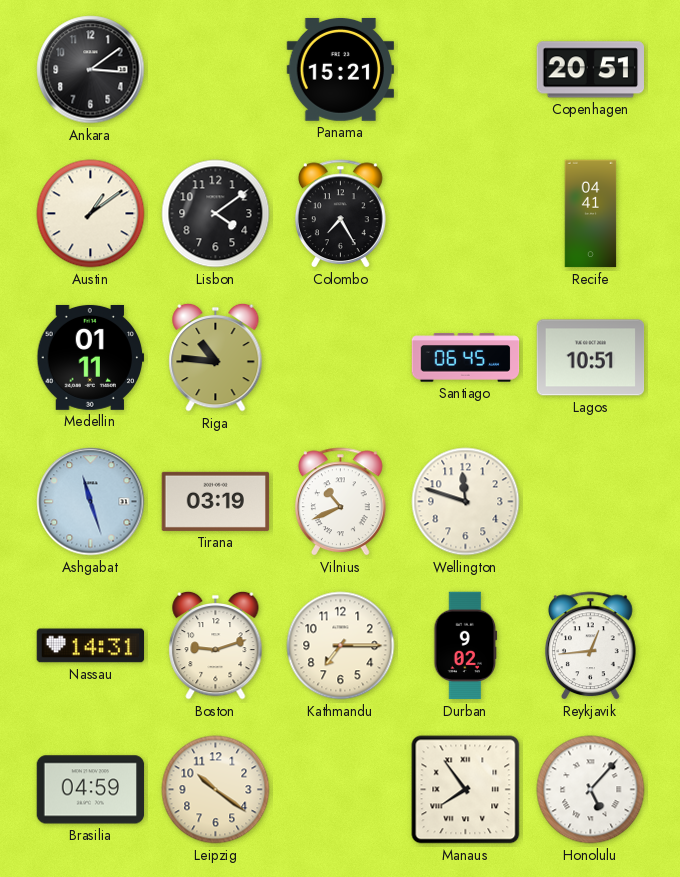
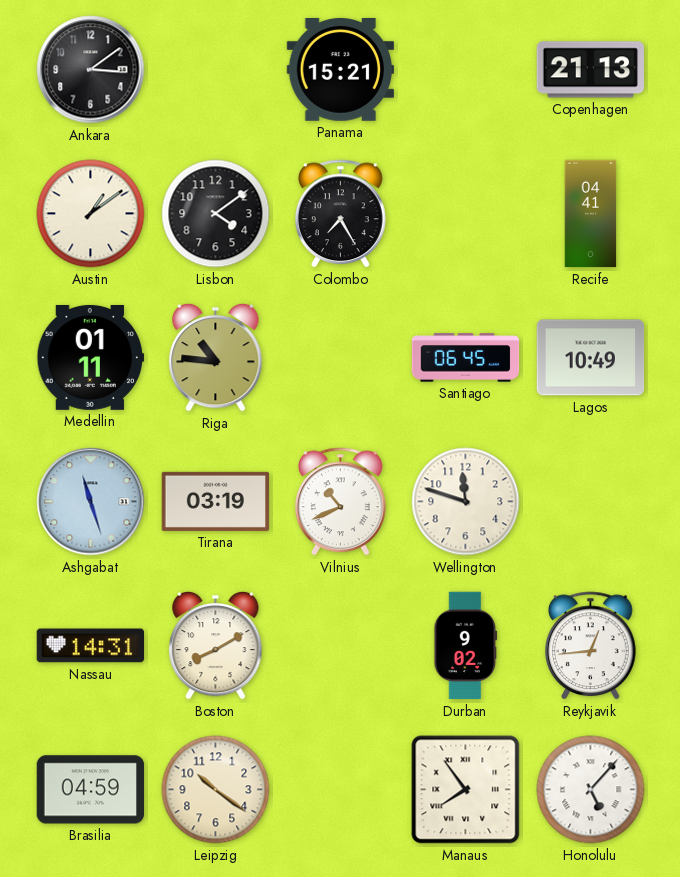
Copenhagen: 20:51 -> 21:13 (590, 70)
Lagos: 10:51 -> 10:49 (591, 358)
Boston: 9:12 -> 8:10 (216, 645)
Kathmandu: 7:15 -> none (341, 646)
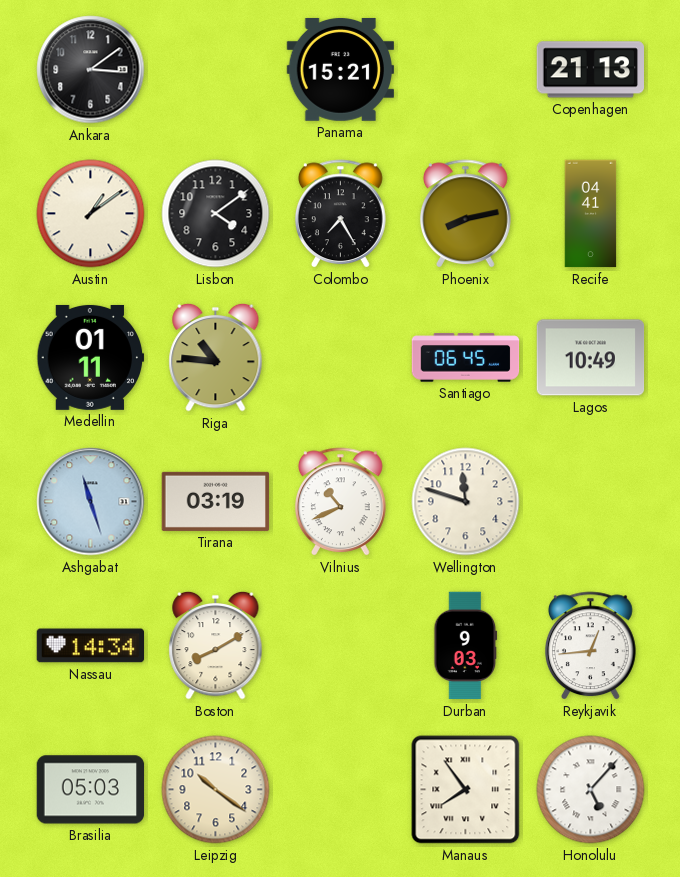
Phoenix: none -> 8:13 (466, 214)
Nassau: 14:31 -> 14:34 (91, 646)
Durban: 9:02 -> 9:03 (466, 646)
Brasilia: 04:59 -> 05:03 (91, 790)
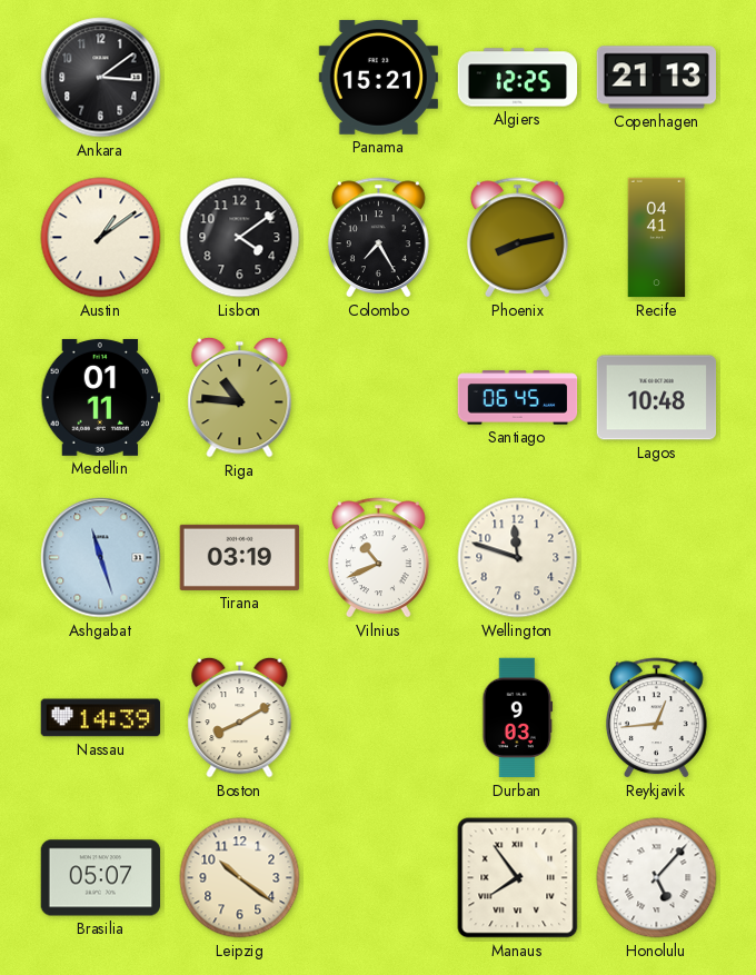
Algiers: none -> 12:25 (518, 78)
Lagos: 10:49 -> 10:48 (657, 398)
Nassau: 14:34 -> 14:39 (101, 718)
Brasilia: 05:03 -> 05:07 (101, 878)
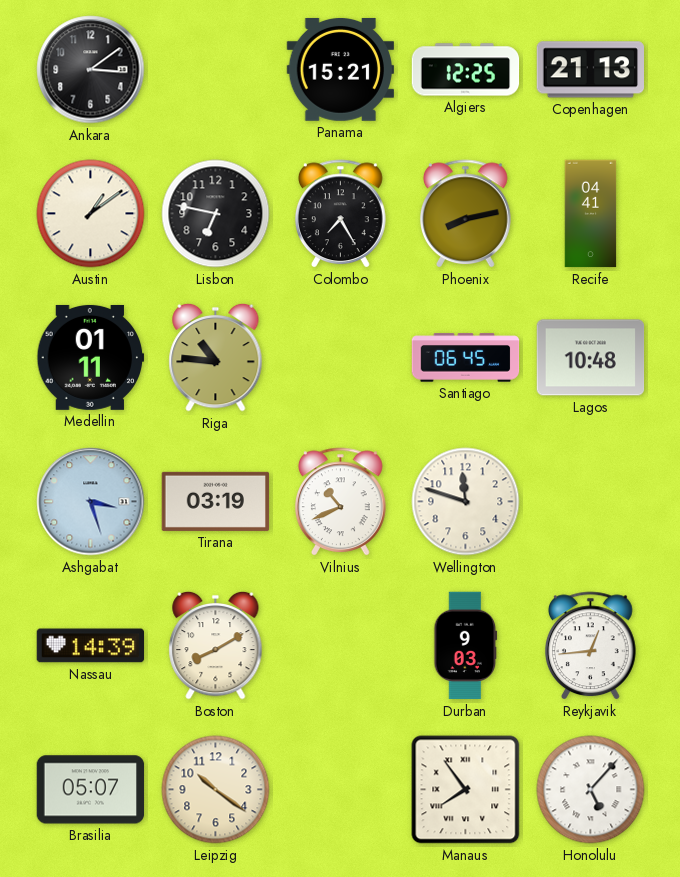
Lisbon: 4:09 -> 6:47 (216, 214)
Ashgabat: 11:27 -> 3:27 (91, 502)
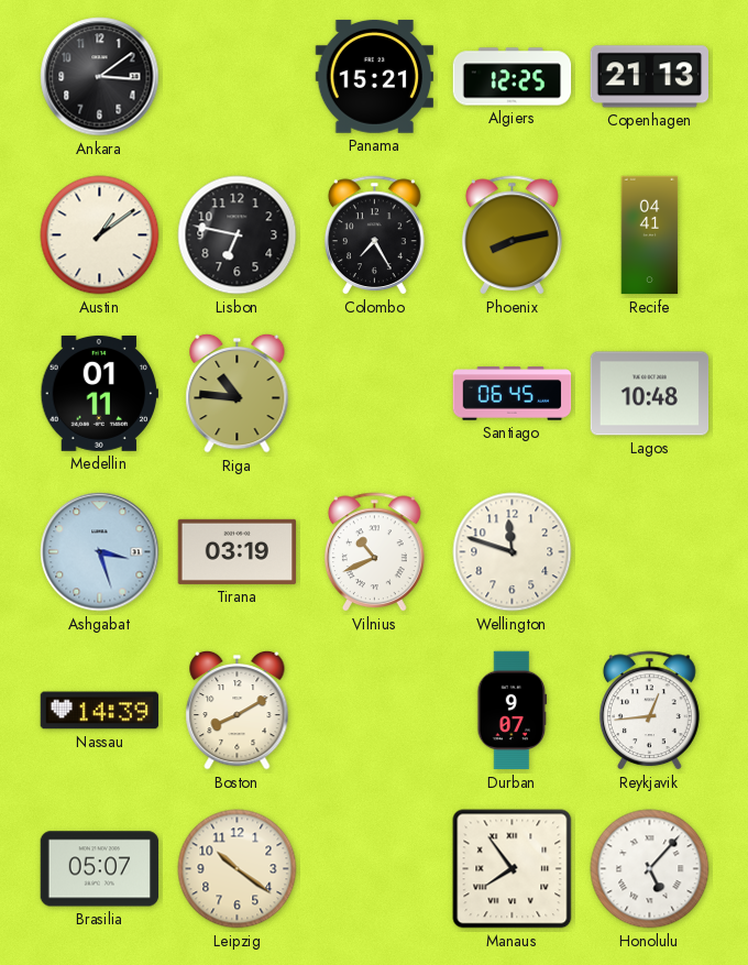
Durban: 9:03 -> 9:07 (513, 711)
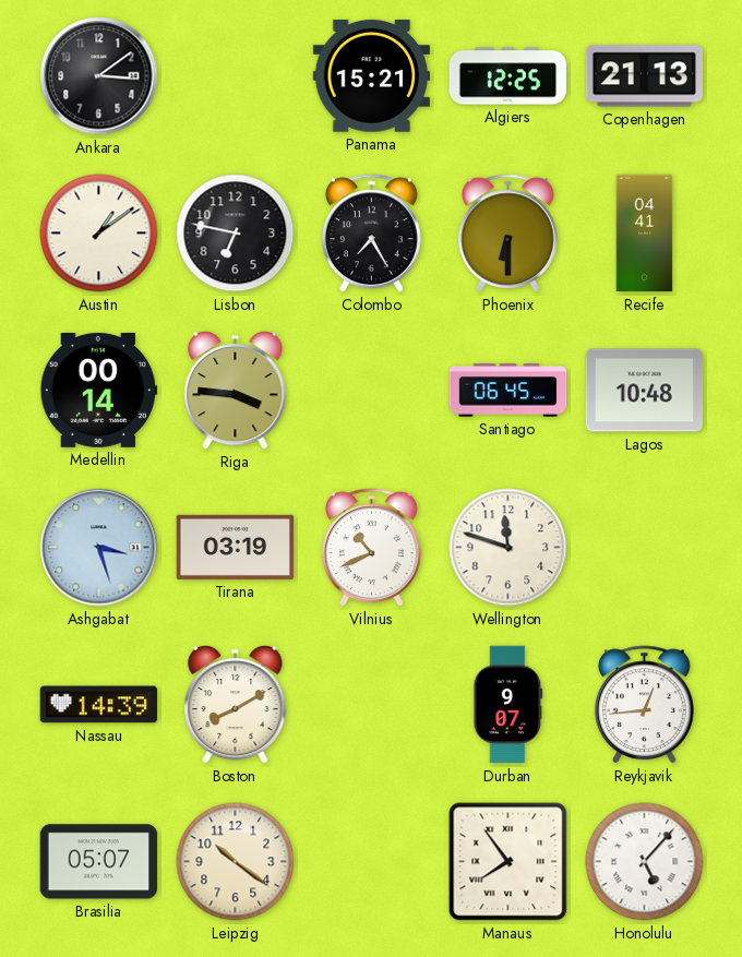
Phoenix: 8:13 -> 6:30 (508, 234)
Medellin: 01:11 -> 00:14 (99, 390)
Riga: 10:46 -> 3:46 (236, 390)
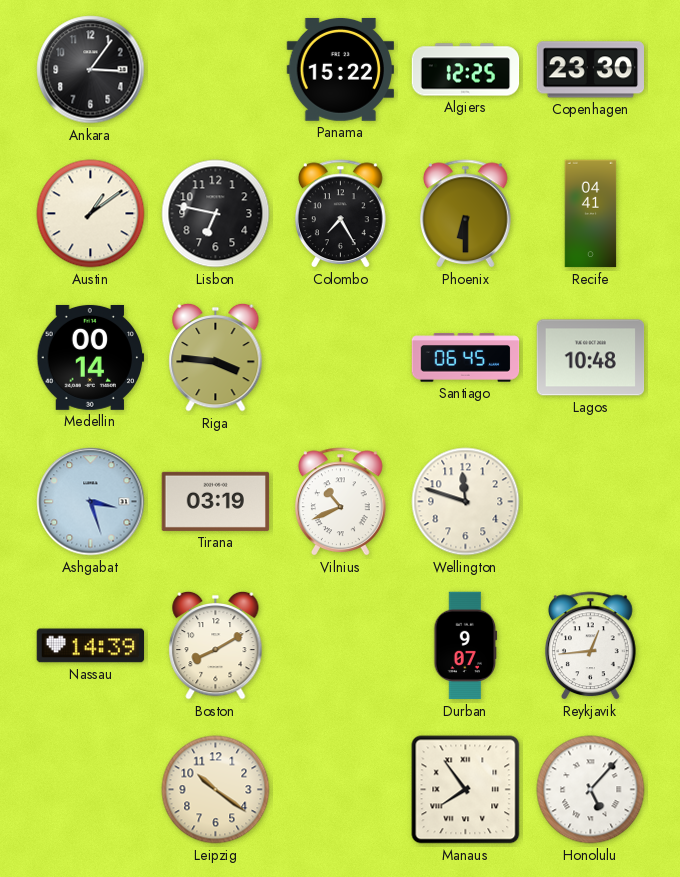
Ankara: 3:09 -> 3:06 (91, 70)
Panama: 15:21 -> 15:22 (340, 69)
Copenhagen: 21:13 -> 23:30 (590, 70)
Brasilia: 05:07 -> none (99, 862)
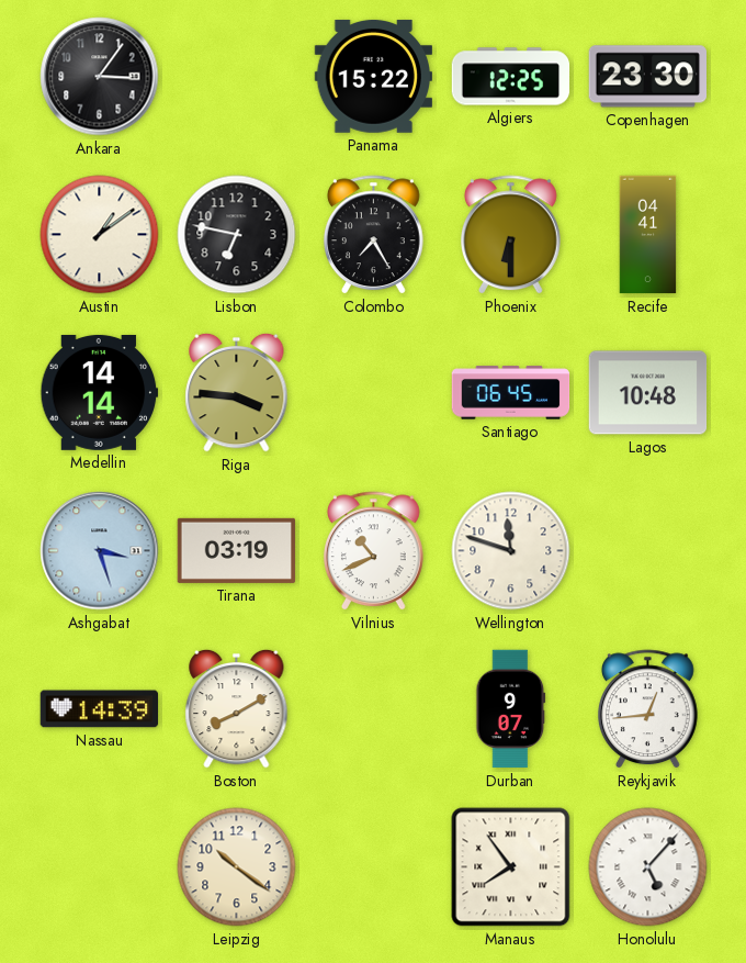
Medellin: 00:14 -> 14:14 (100, 392)
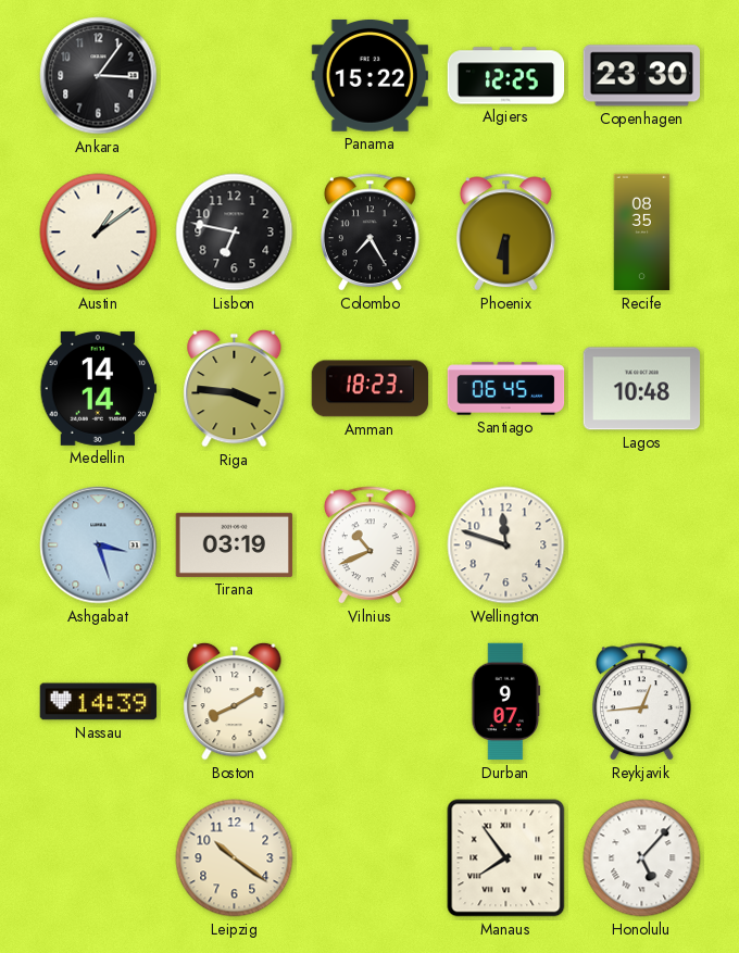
Recife: 04:41 -> 08:35 (642, 233)
Amman: none -> 18:23 (371, 389)
